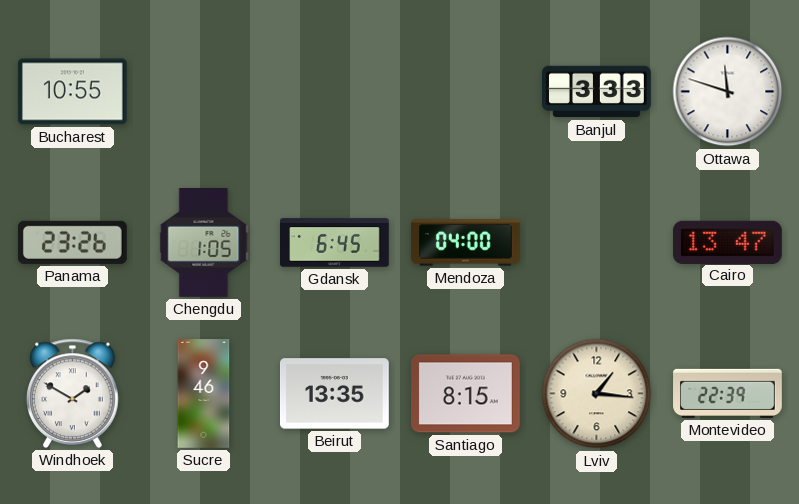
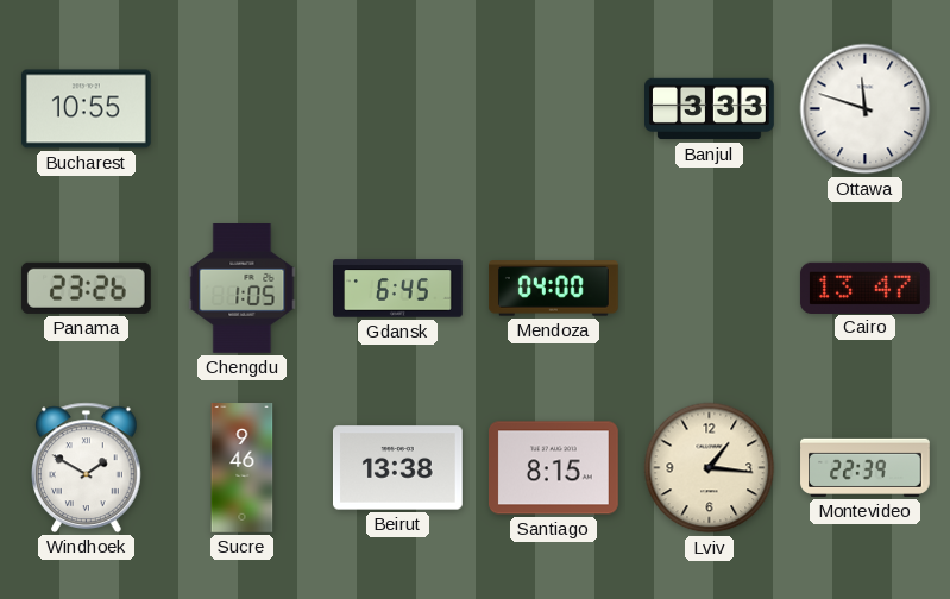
Beirut: 13:35 -> 13:38 (398, 468)
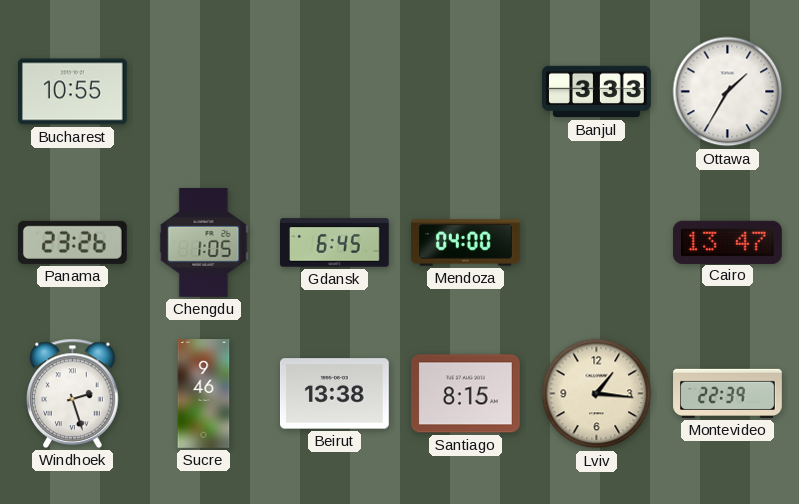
Ottawa: 11:48 -> 1:35 (728, 92)
Windhoek: 1:50 -> 2:27 (73, 393)
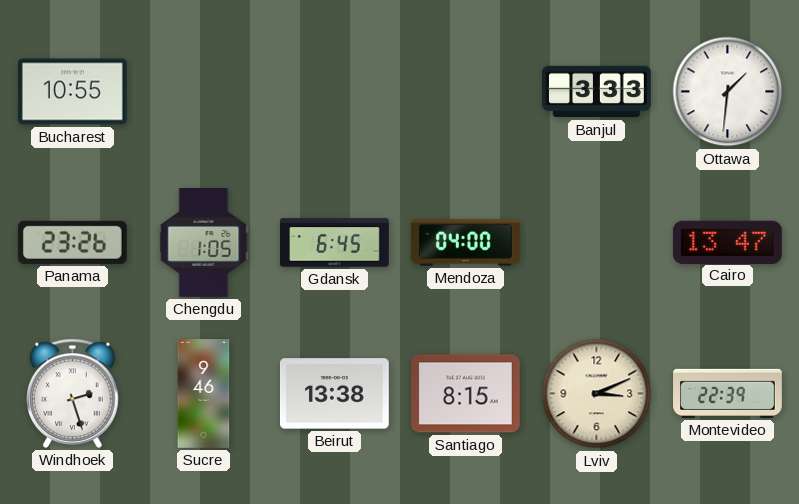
Ottawa: 1:35 -> 1:31 (728, 92)
Lviv: 1:16 -> 3:11 (597, 394)
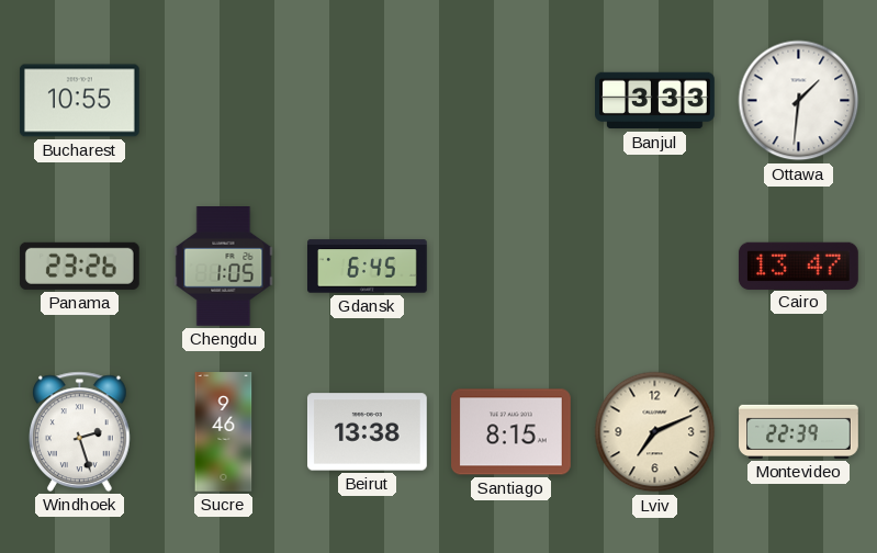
Mendoza: 04:00 -> none (466, 243)
Lviv: 3:11 -> 7:11 (655, 432)
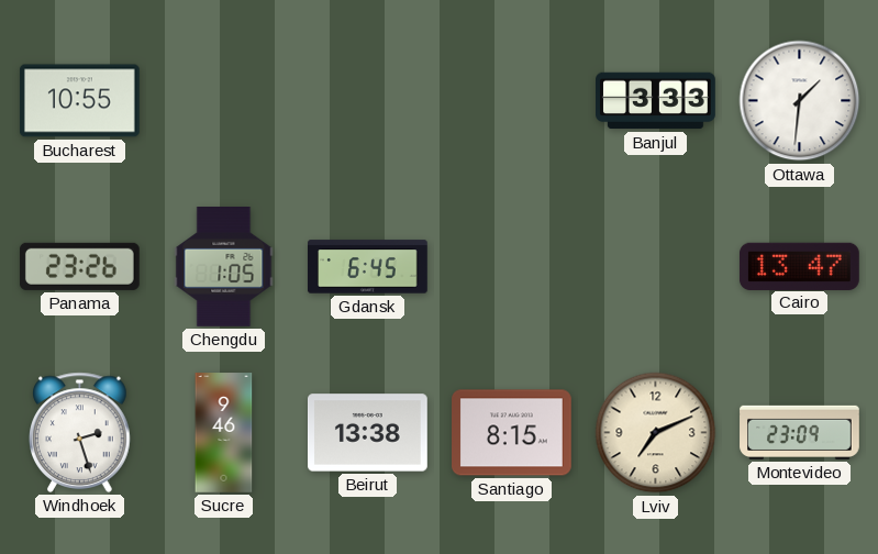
Montevideo: 22:39 -> 23:09 (800, 432)
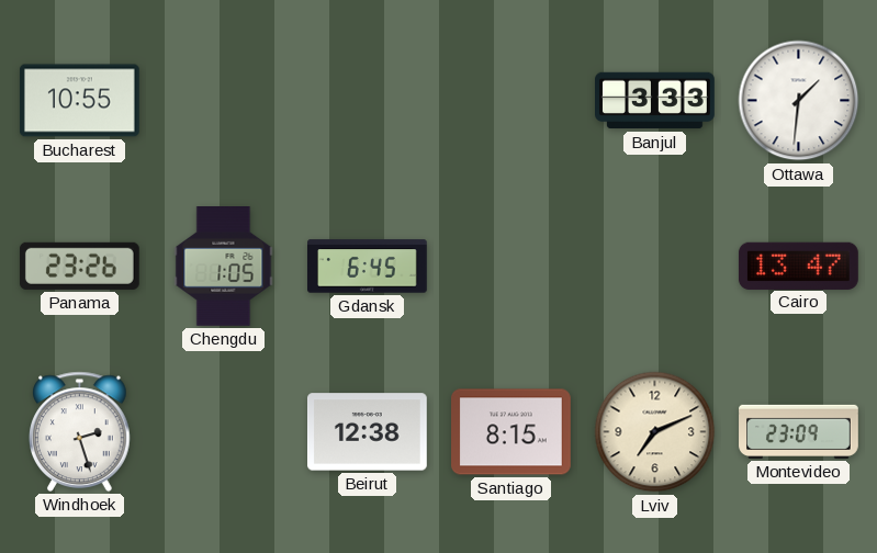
Sucre: 9:46 -> none (224, 433)
Beirut: 13:38 -> 12:38 (368, 432)
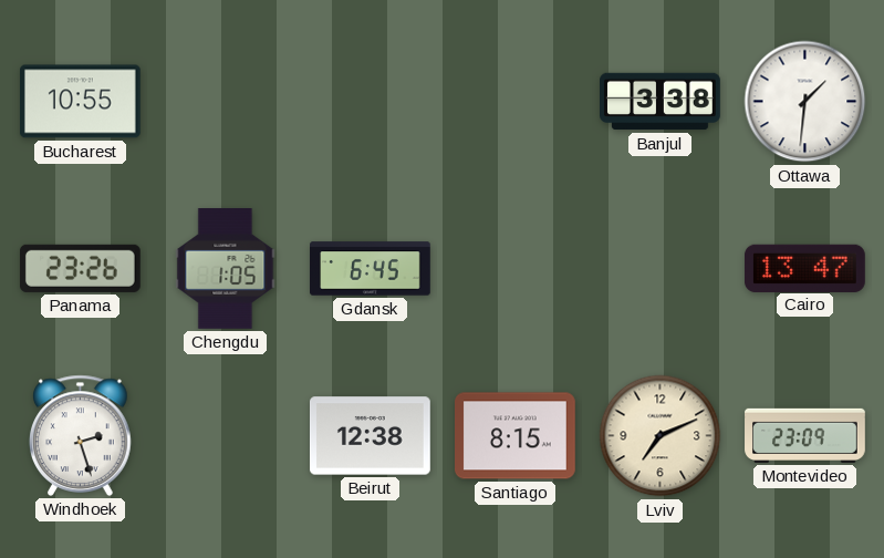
Banjul: 3:33 -> 3:38 (661, 102)
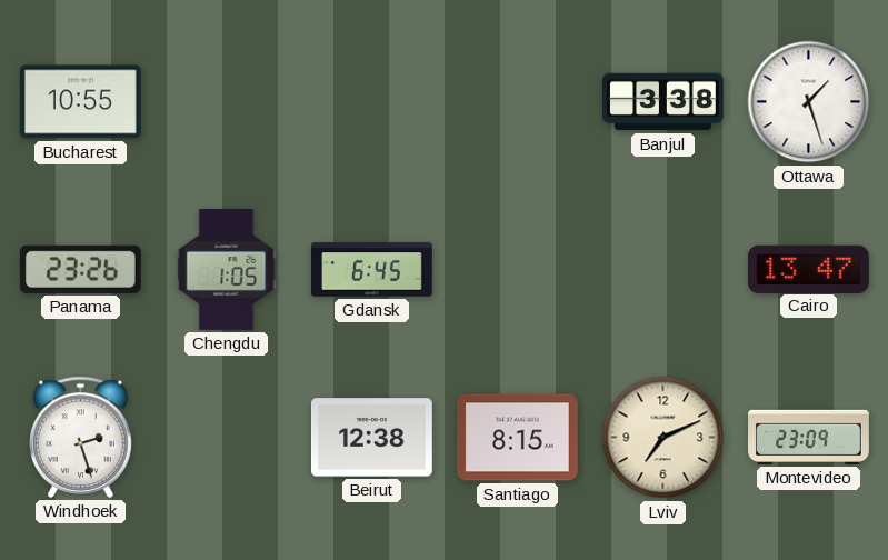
Ottawa: 1:31 -> 1:27 (809, 102)
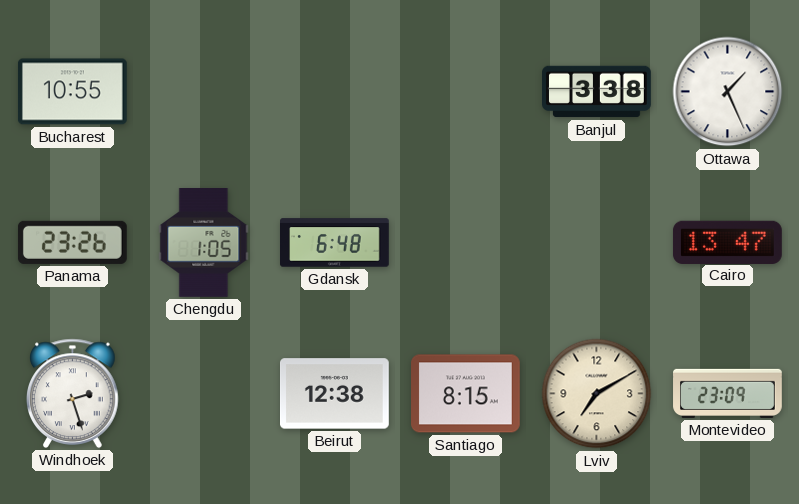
Ottawa: 1:27 -> 1:26 (728, 92)
Gdansk: 6:45 -> 6:48 (335, 243)
Lviv: 7:11 -> 7:10 (597, 394)
